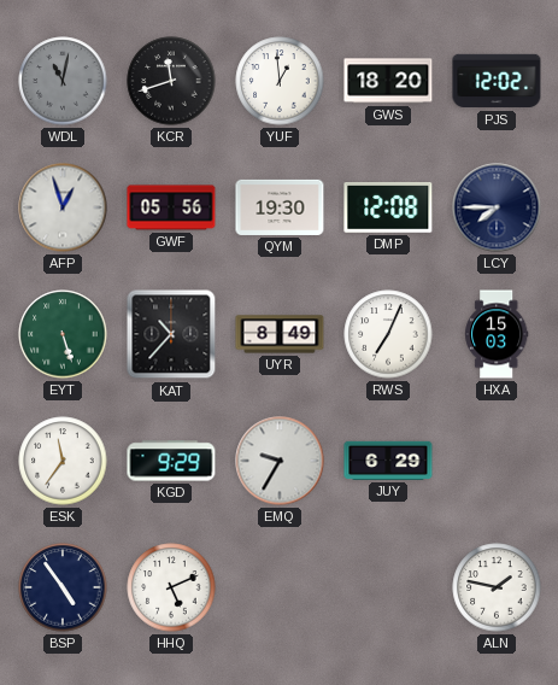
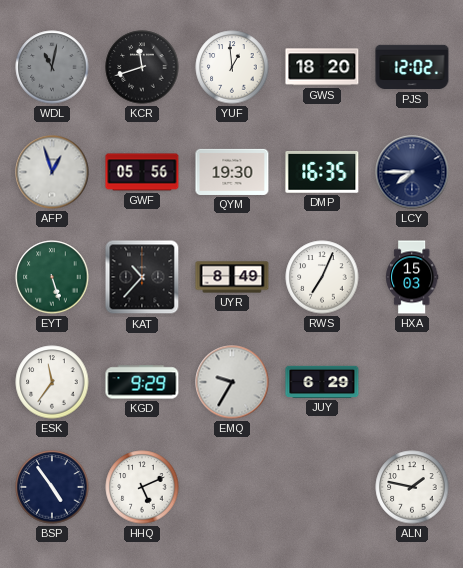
DMP: 12:08 -> 16:35 (322, 173)
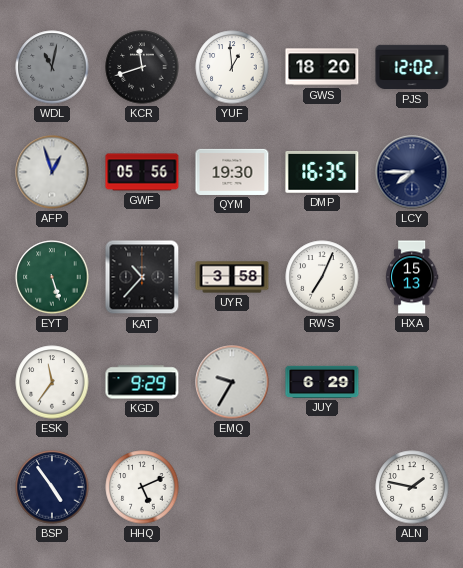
UYR: 8:49 -> 3:58 (232, 277)
HXA: 15:03 -> 15:13 (412, 277)
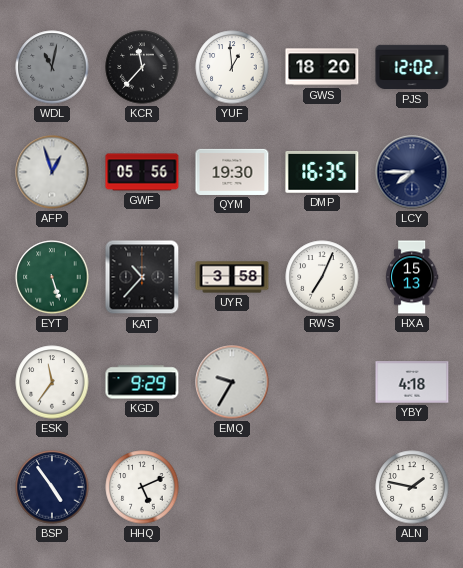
KCR: 11:42 -> 11:37 (142, 67)
JUY: 6:29 -> none (322, 382)
YBY: none -> 4:18 (412, 382)
